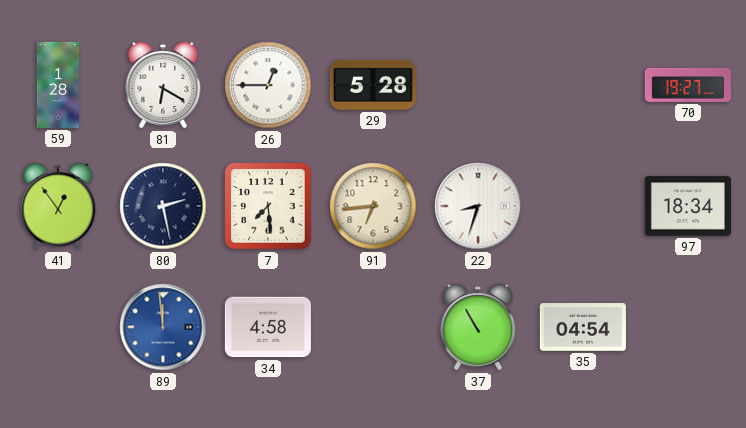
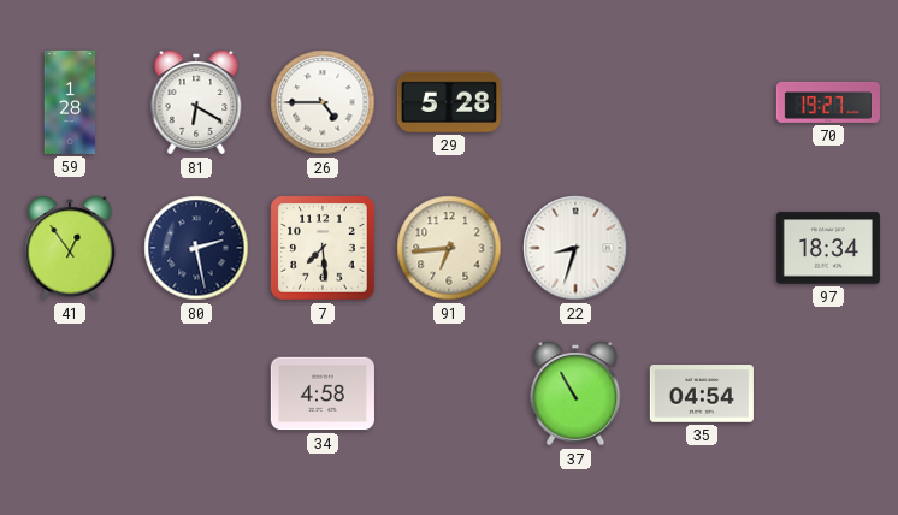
26: 12:45 -> 4:45 (323, 102)
89: 11:59 -> none (163, 327)
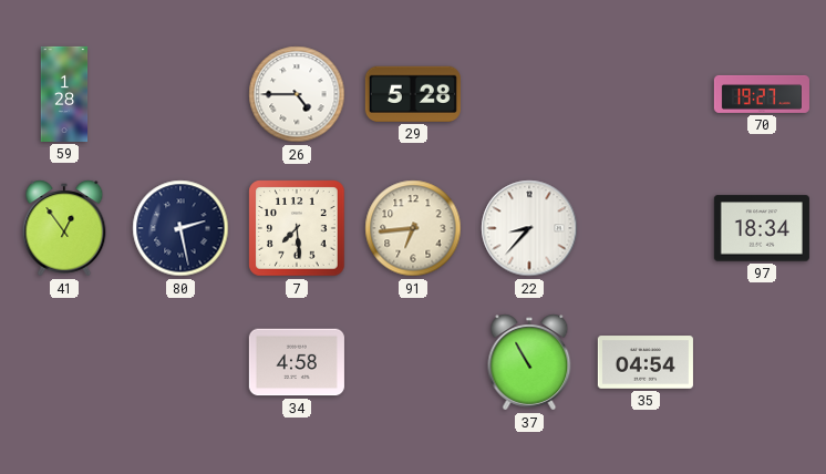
81: 6:20 -> none (196, 102)
22: 8:33 -> 8:37 (529, 228)
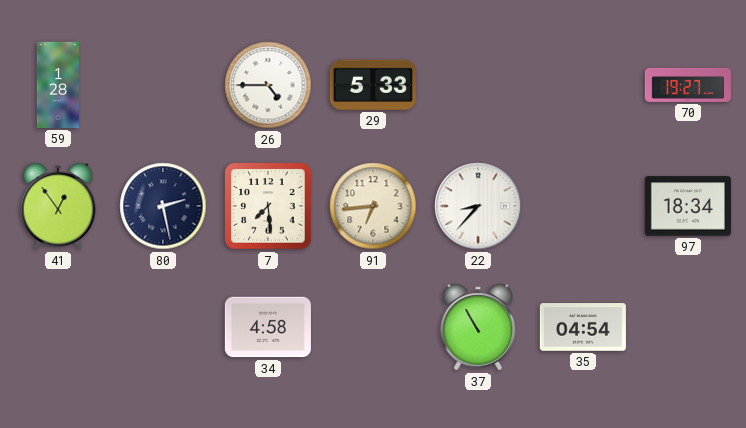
29: 5:28 -> 5:33 (373, 85)
